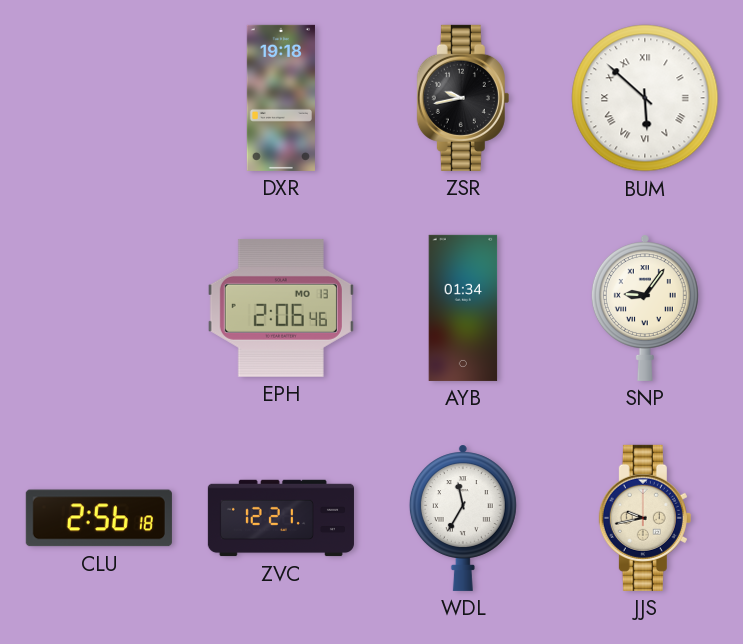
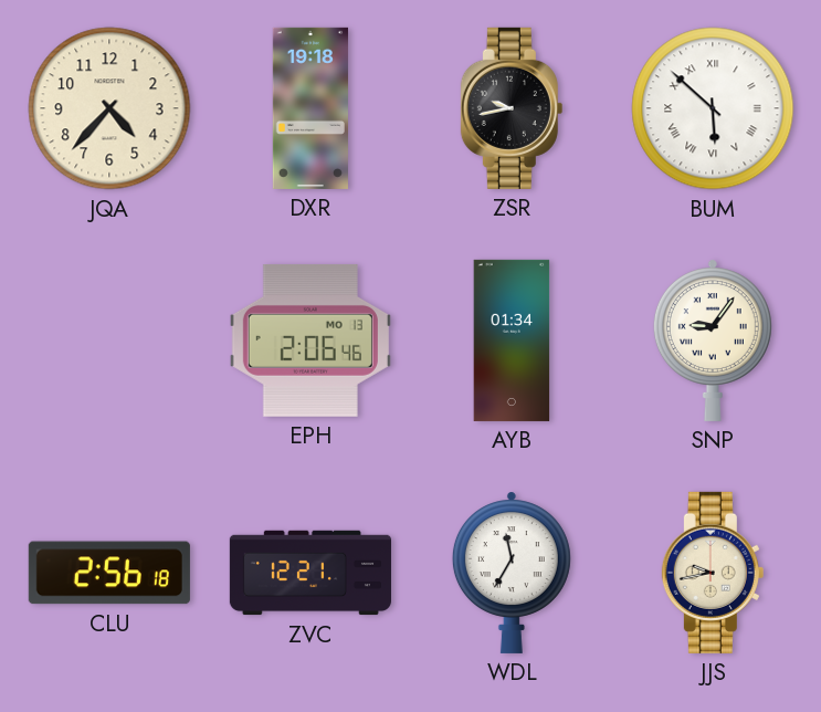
JQA: none -> 4:37 (109, 108)
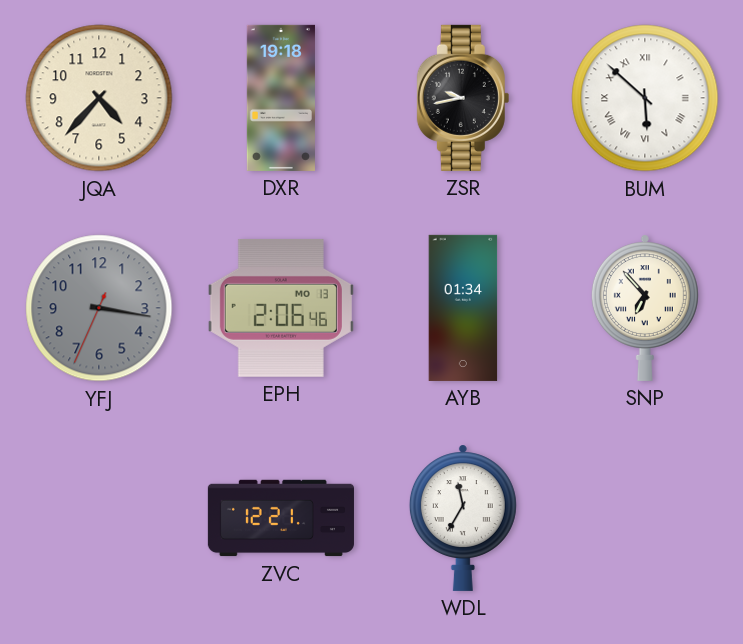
YFJ: none -> 3:16 (99, 308)
SNP: 9:06 -> 6:53 (645, 308)
CLU: 2:56 -> none (109, 573)
JJS: 9:43 -> none (713, 573)
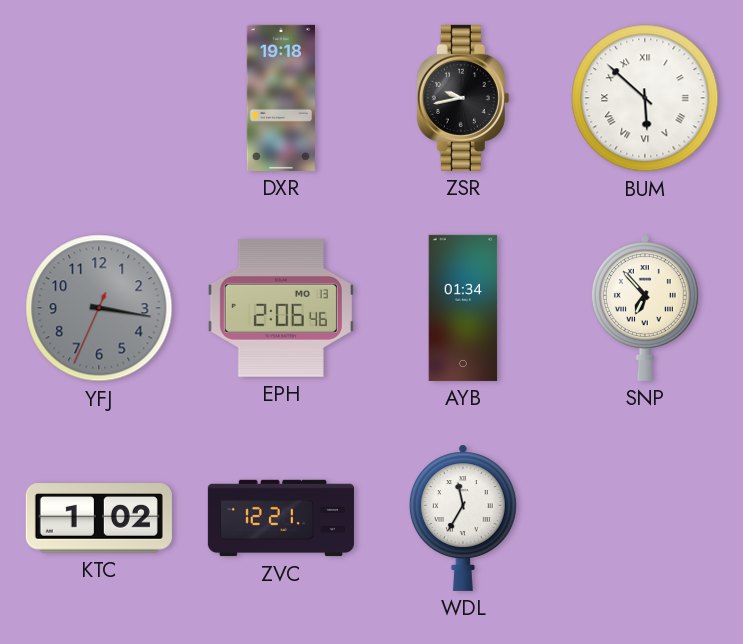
JQA: 4:37 -> none (99, 98)
KTC: none -> 1:02 (99, 518)
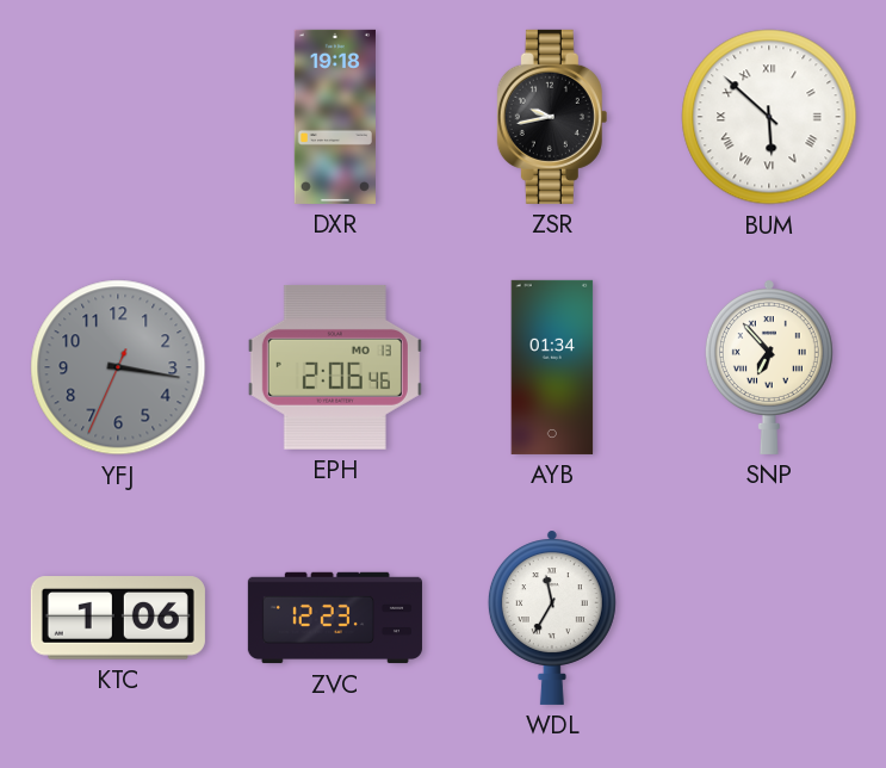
KTC: 1:02 -> 1:06 (118, 618)
ZVC: 12:21 -> 12:23 (335, 618)
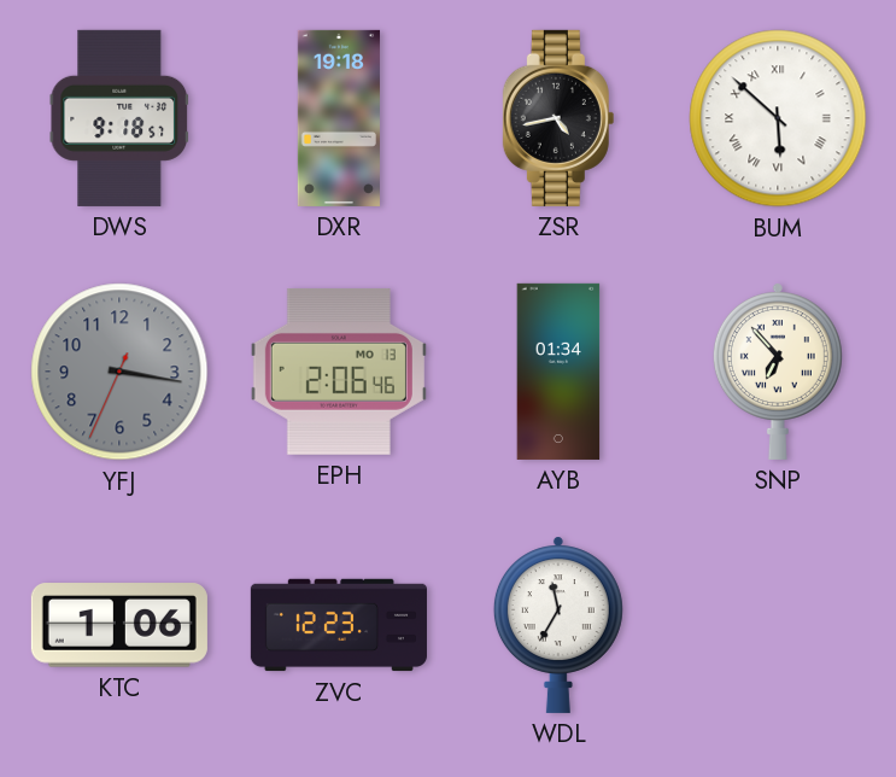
DWS: none -> 9:18 (119, 118)
ZSR: 9:43 -> 4:43 (558, 118)
